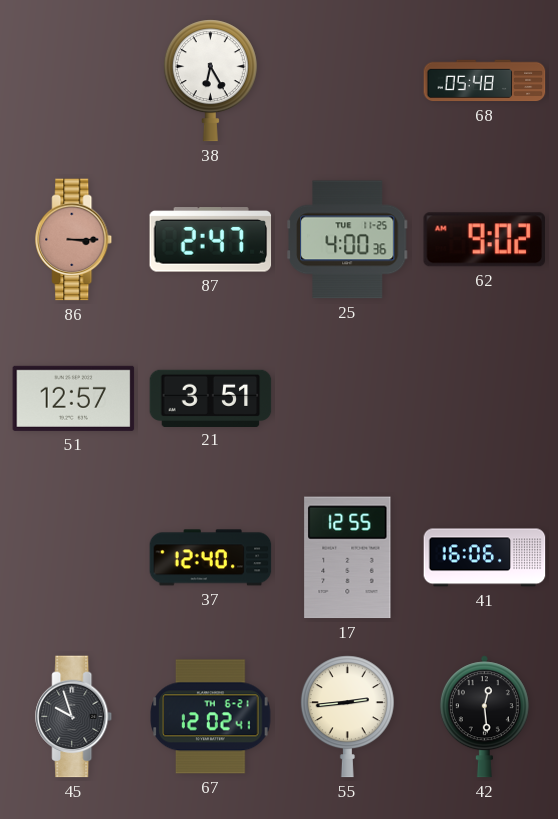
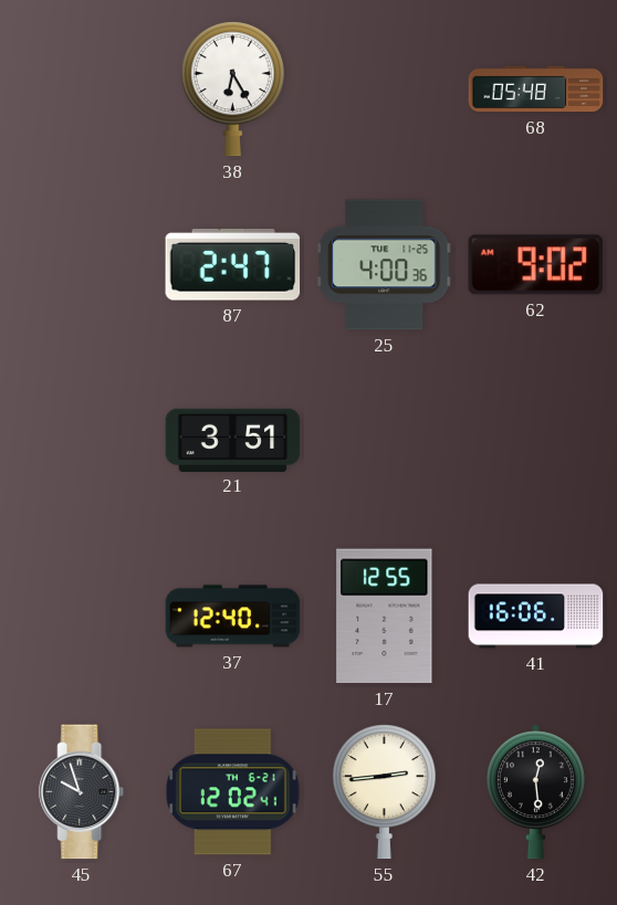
86: 3:15 -> none (74, 240)
51: 12:57 -> none (74, 398)
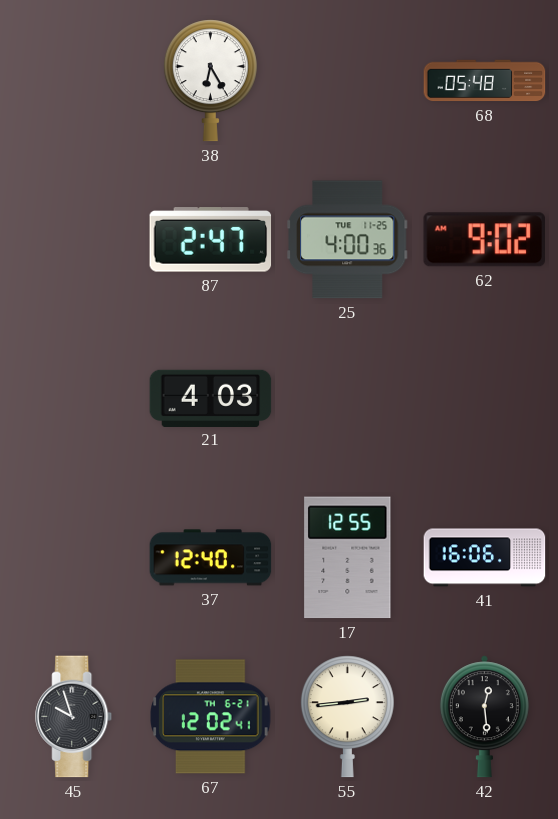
21: 3:51 -> 4:03 (211, 398)
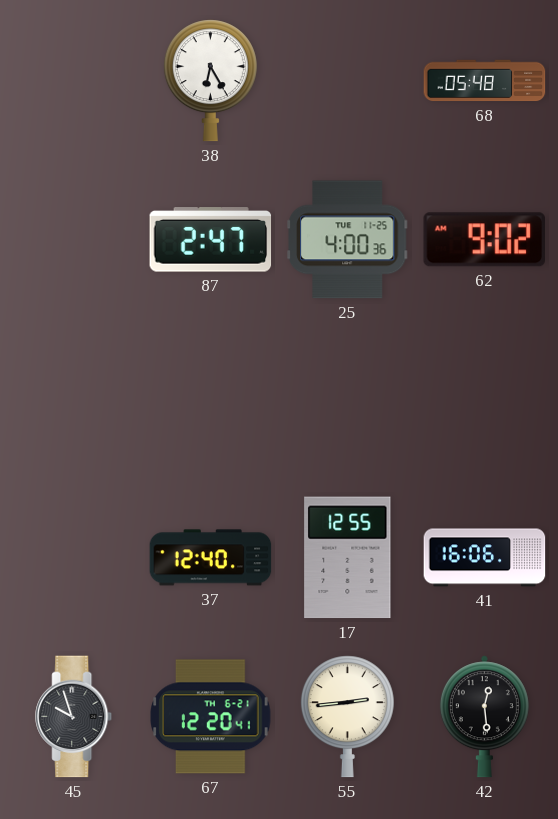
21: 4:03 -> none (211, 398)
67: 12:02 -> 12:20 (211, 717)
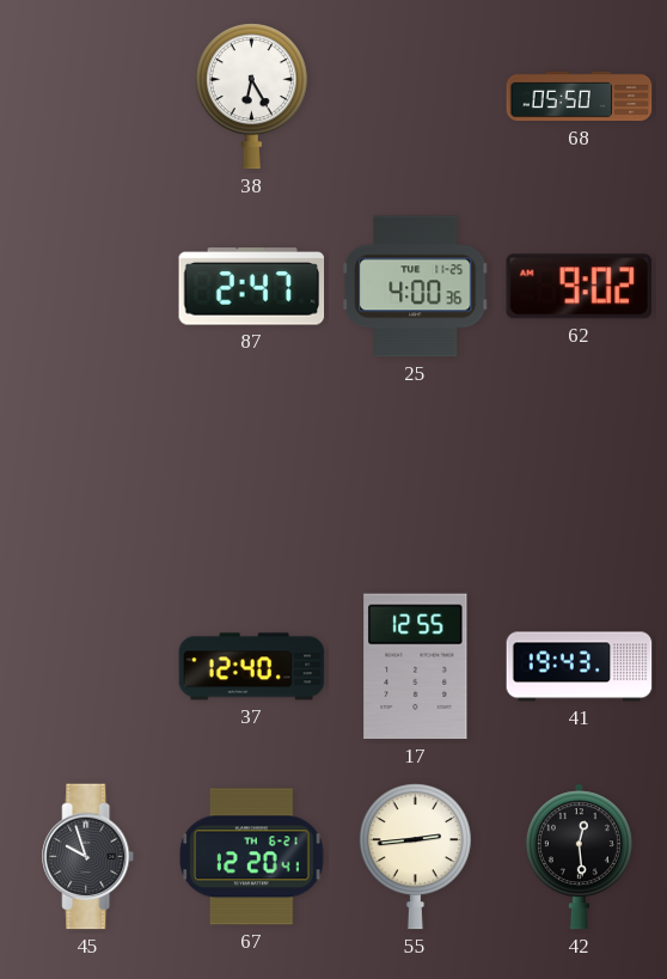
68: 05:48 -> 05:50 (580, 97)
41: 16:06 -> 19:43 (580, 667)
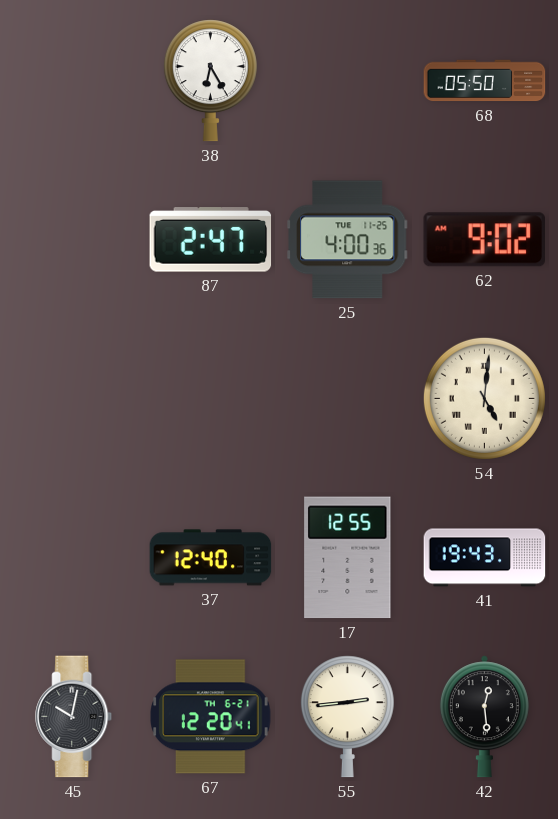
54: none -> 5:01 (484, 398)
45: 9:57 -> 10:02 (74, 717)
